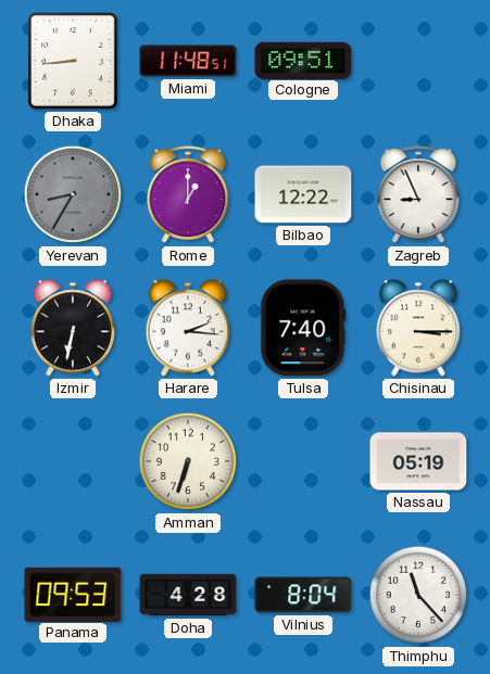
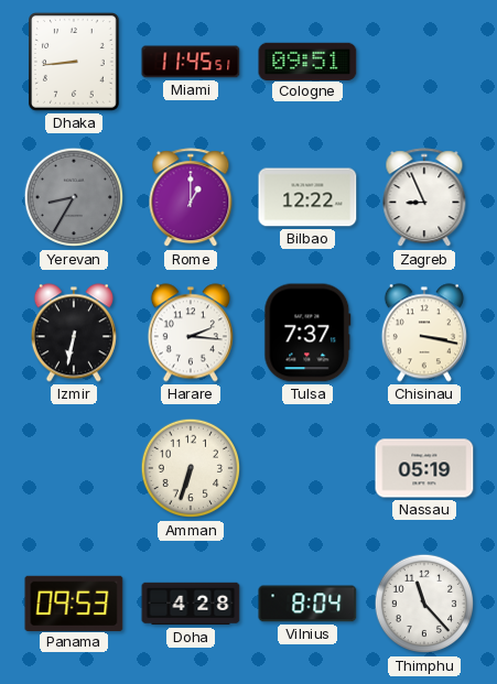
Miami: 11:48 -> 11:45 (191, 62)
Tulsa: 7:40 -> 7:37 (307, 333)
Chisinau: 3:15 -> 3:17 (424, 333)
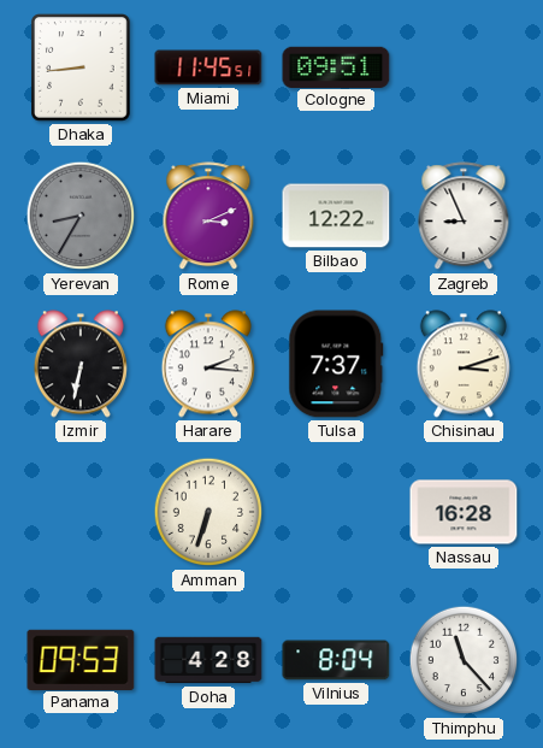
Rome: 1:00 -> 3:11 (208, 217)
Chisinau: 3:17 -> 3:12 (464, 364)
Nassau: 05:19 -> 16:28 (464, 512)
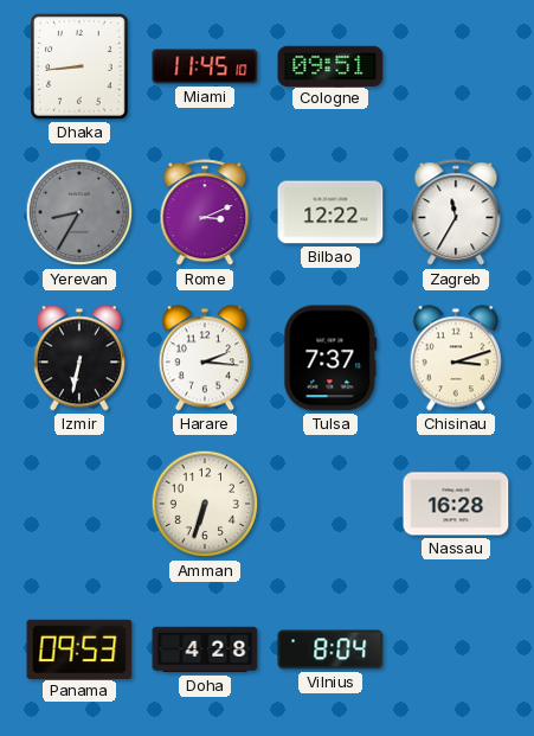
Miami: 11:45:51 -> 11:45:10 (205, 66)
Zagreb: 8:56 -> 11:35 (456, 213)
Thimphu: 11:23 -> none (464, 660)
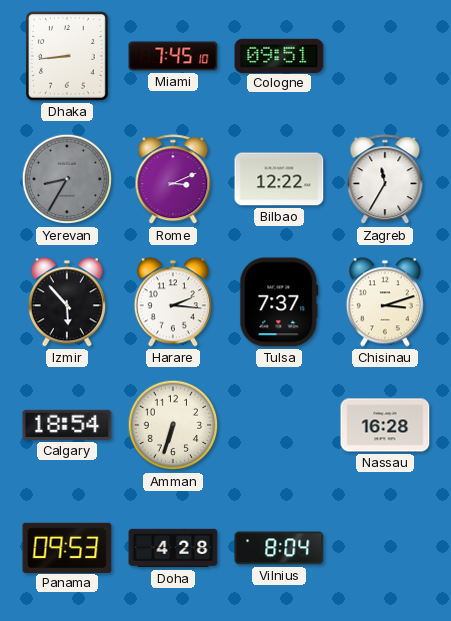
Miami: 11:45 -> 7:45 (173, 56)
Izmir: 6:32 -> 5:53 (67, 302)
Calgary: none -> 18:54 (67, 425)
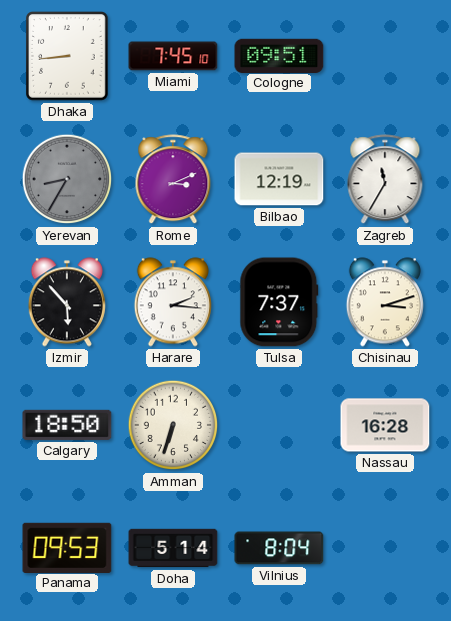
Bilbao: 12:22 -> 12:19 (279, 179)
Calgary: 18:54 -> 18:50 (67, 425)
Doha: 4:28 -> 5:14 (173, 548)
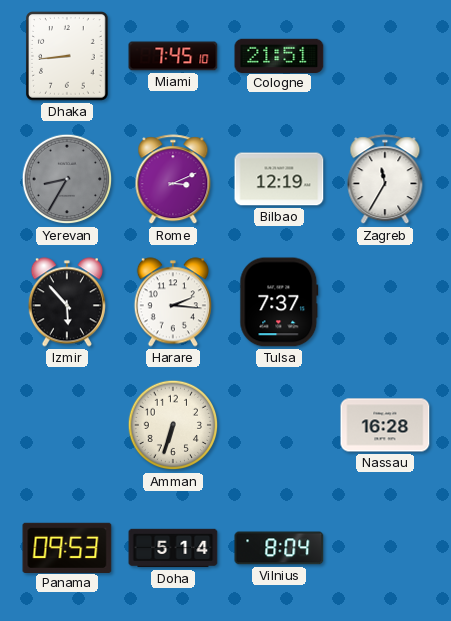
Cologne: 09:51 -> 21:51 (279, 55)
Chisinau: 3:12 -> none (385, 302)
Calgary: 18:50 -> none (67, 425)
